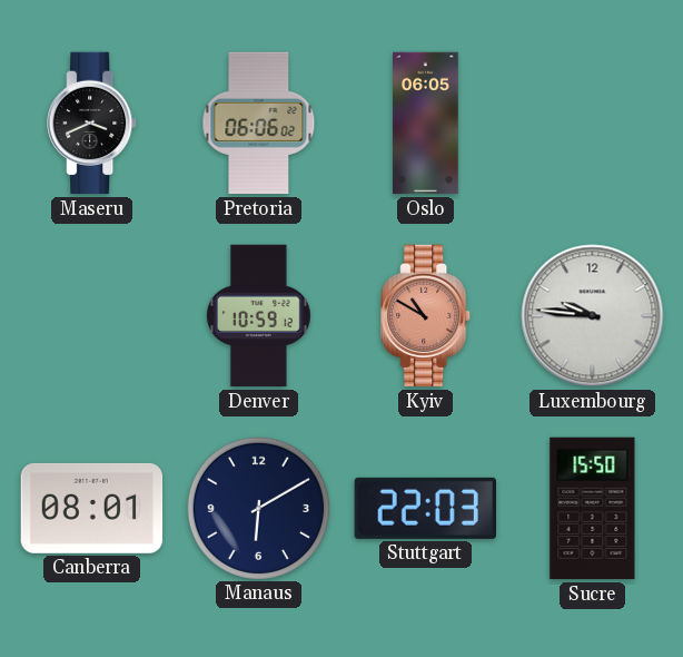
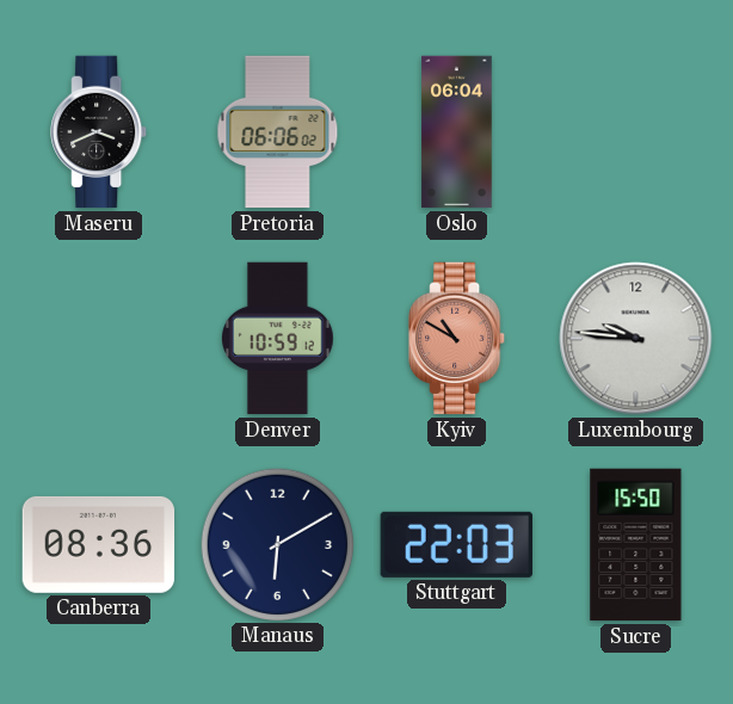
Oslo: 06:05 -> 06:04 (457, 132)
Canberra: 08:01 -> 08:36 (99, 544)
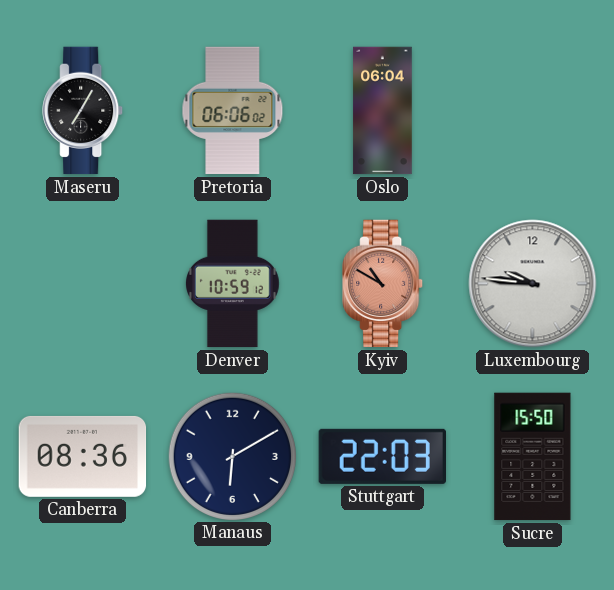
Maseru: 3:41 -> 7:05 (83, 111)
